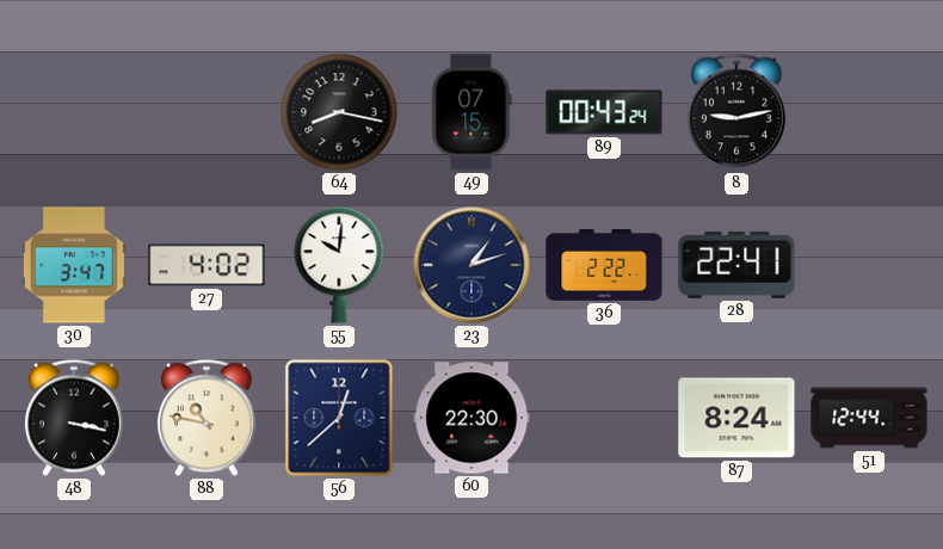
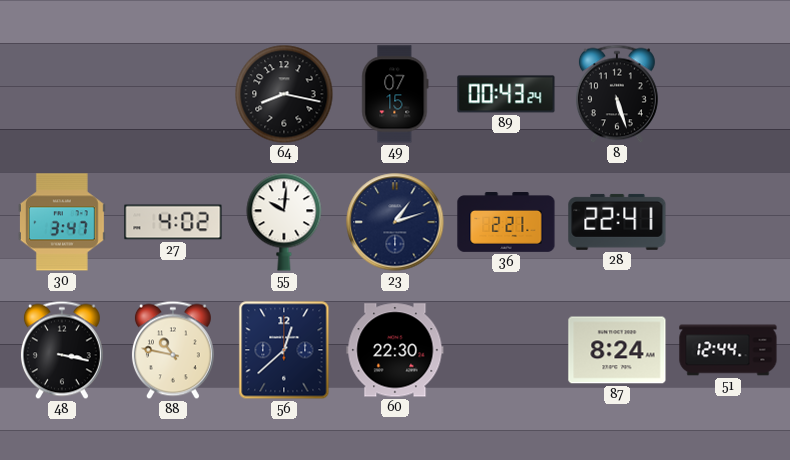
8: 9:13 -> 5:27 (617, 94)
36: 2:22 -> 2:21 (506, 223)
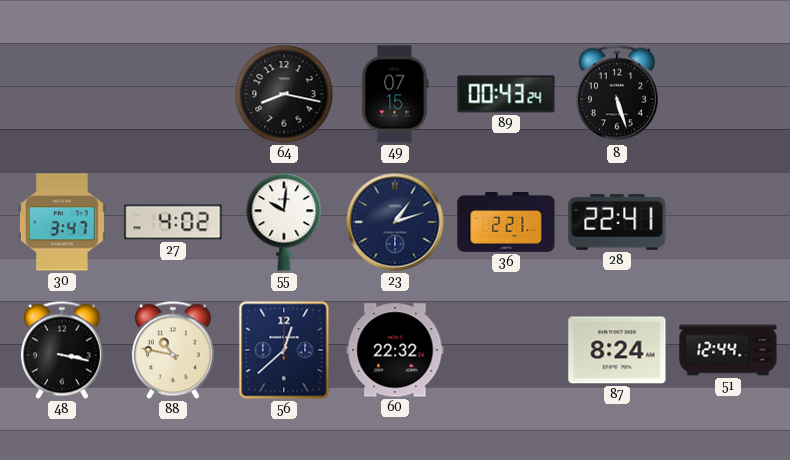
60: 22:30 -> 22:32 (395, 350)
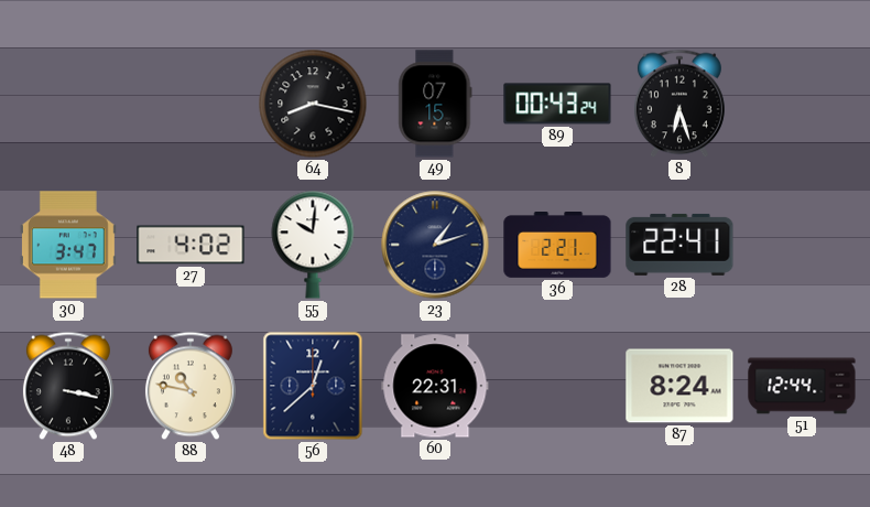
8: 5:27 -> 6:27 (679, 104)
60: 22:32 -> 22:31 (435, 386)
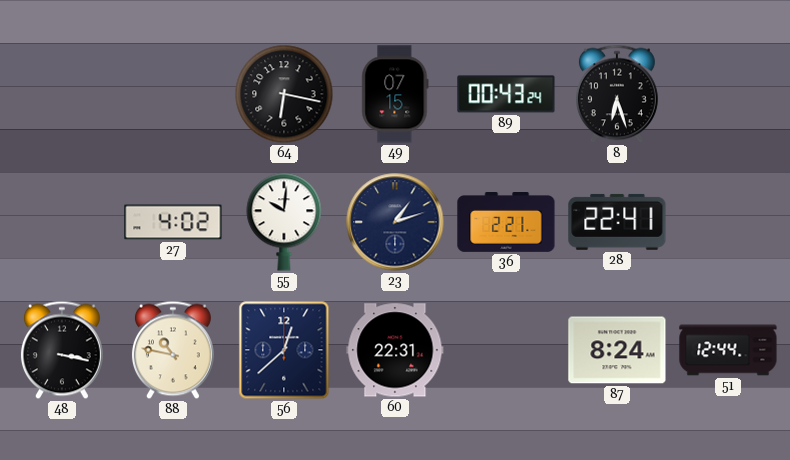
64: 8:17 -> 6:17 (284, 94)
30: 3:47 -> none (68, 245)
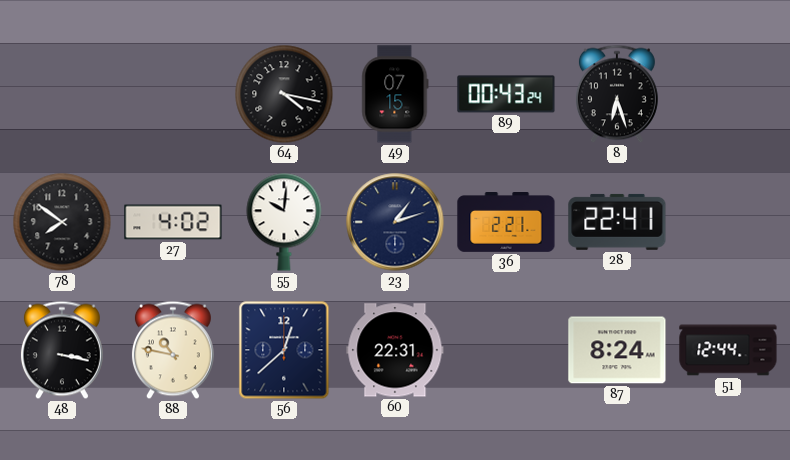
64: 6:17 -> 4:17 (284, 94)
78: none -> 7:51 (62, 222)
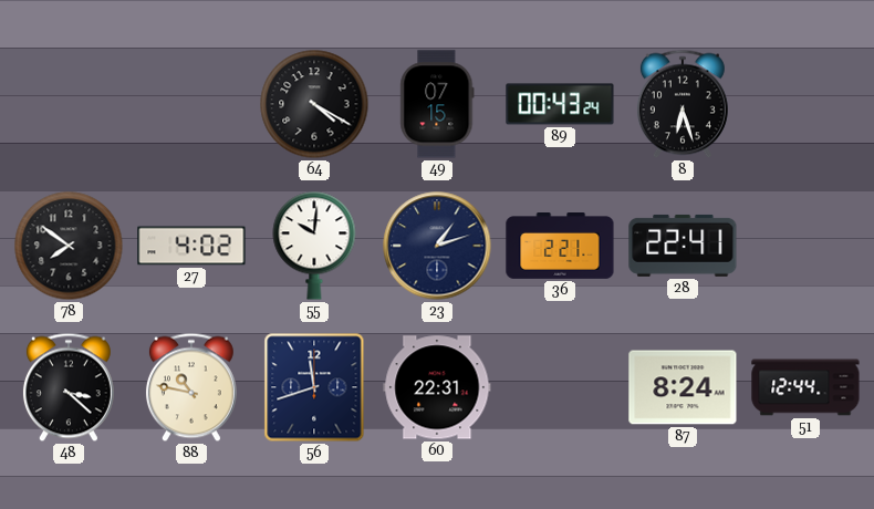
64: 4:17 -> 4:20 (314, 104)
48: 3:17 -> 3:22 (69, 387)
56: 12:38 -> 11:42 (314, 387)
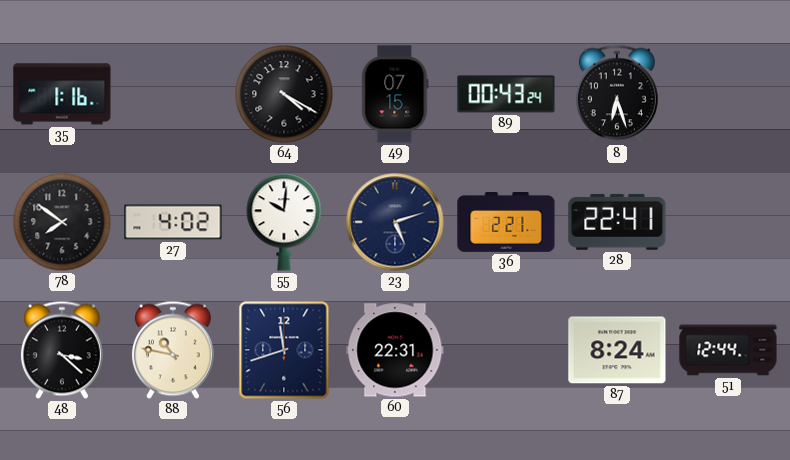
35: none -> 1:16 (62, 94)
23: 1:12 -> 5:12 (395, 222)
